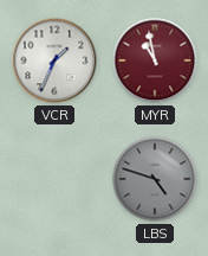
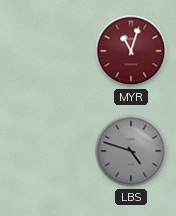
VCR: 1:34 -> none (54, 60)
MYR: 10:58 -> 11:03 (131, 51)
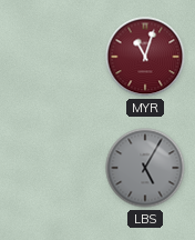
LBS: 4:48 -> 5:05 (145, 168)
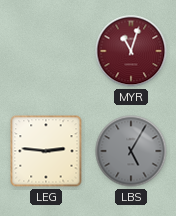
LEG: none -> 2:46 (46, 151)
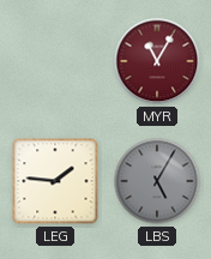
MYR: 11:03 -> 11:05 (157, 61)
LEG: 2:46 -> 1:46 (55, 181)
